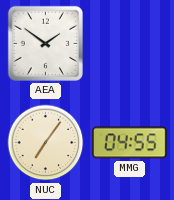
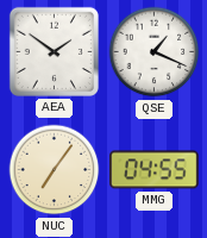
QSE: none -> 1:19 (155, 52)
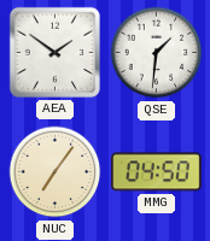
QSE: 1:19 -> 1:31 (157, 53)
MMG: 04:55 -> 04:50 (157, 172)
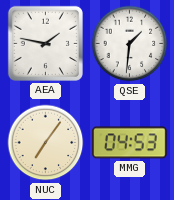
AEA: 1:51 -> 1:47 (45, 43)
MMG: 04:50 -> 04:53 (130, 143)
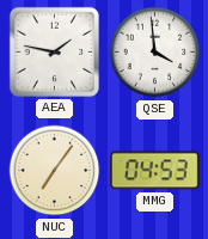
QSE: 1:31 -> 3:59 (155, 53)
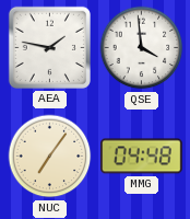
MMG: 04:53 -> 04:48 (142, 157)
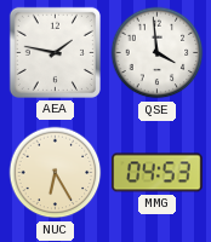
NUC: 7:06 -> 6:25 (56, 173)
MMG: 04:48 -> 04:53 (158, 173)
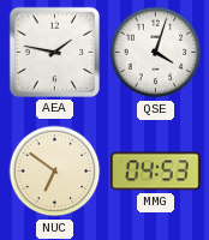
QSE: 3:59 -> 4:03 (156, 53)
NUC: 6:25 -> 6:51 (55, 172)
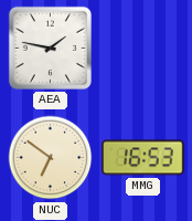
QSE: 4:03 -> none (156, 53)
MMG: 04:53 -> 16:53 (143, 158)
